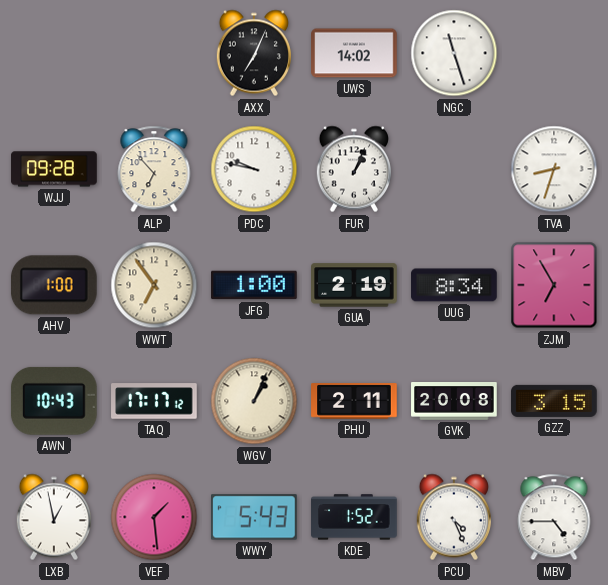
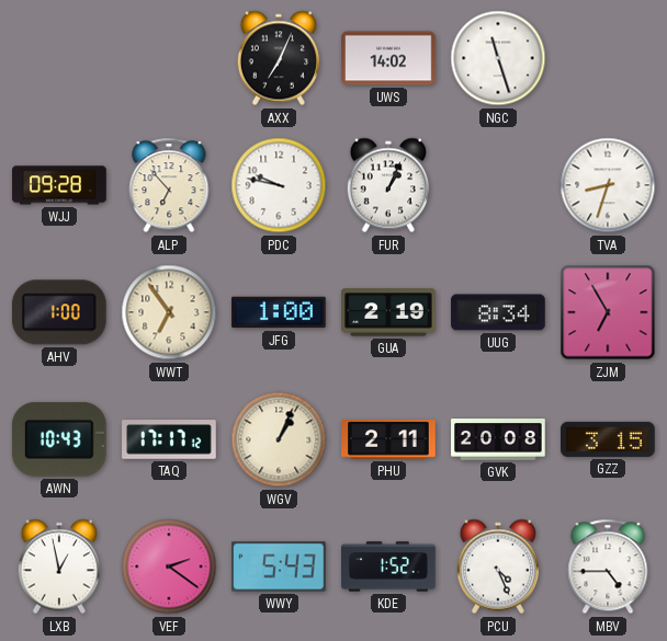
VEF: 1:29 -> 2:21 (169, 566)
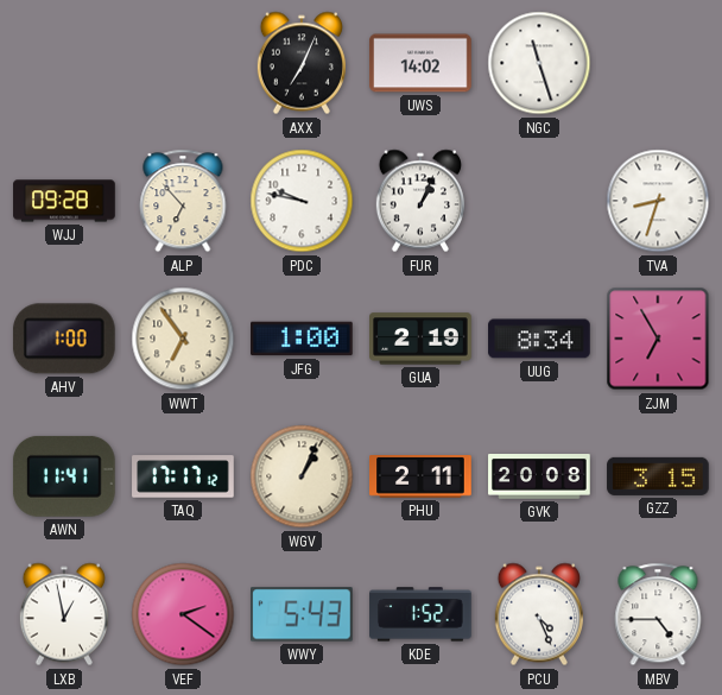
AWN: 10:43 -> 11:41 (64, 476)
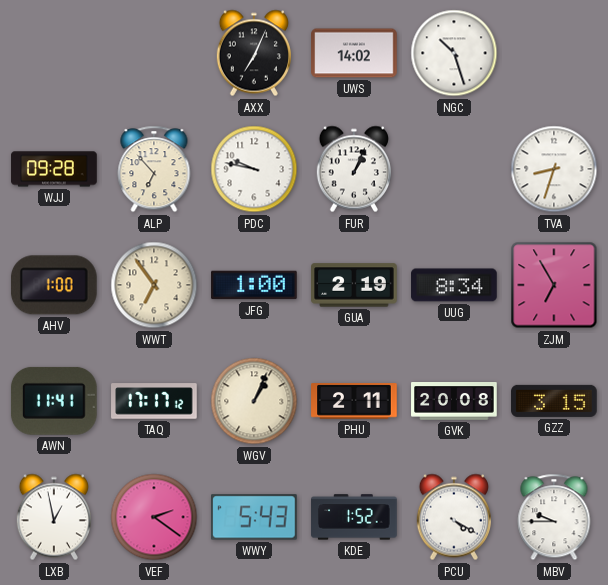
NGC: 11:27 -> 10:27 (454, 53)
PCU: 4:26 -> 4:20 (454, 517)
MBV: 4:45 -> 9:45 (554, 517)
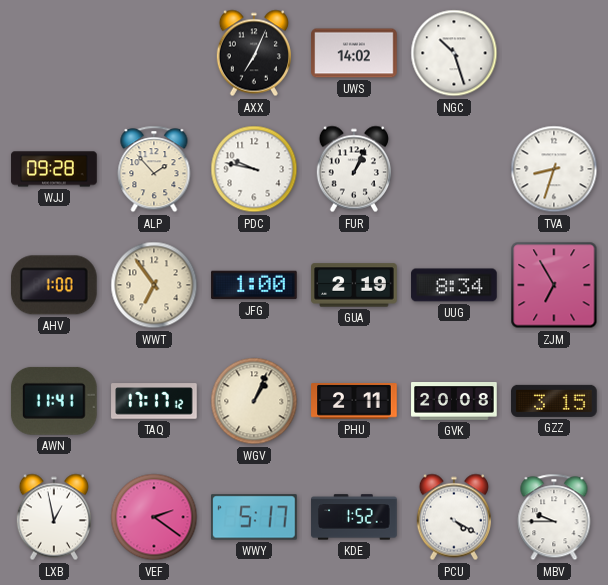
ALP: 6:53 -> 1:53 (154, 169)
WWY: 5:43 -> 5:17 (255, 517)
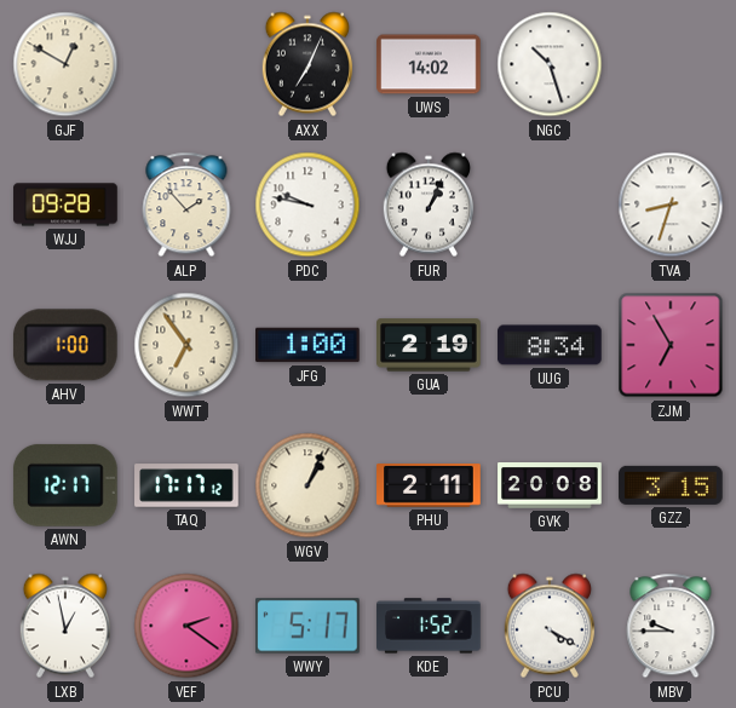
GJF: none -> 12:50 (65, 64)
AWN: 11:41 -> 12:17 (65, 485)
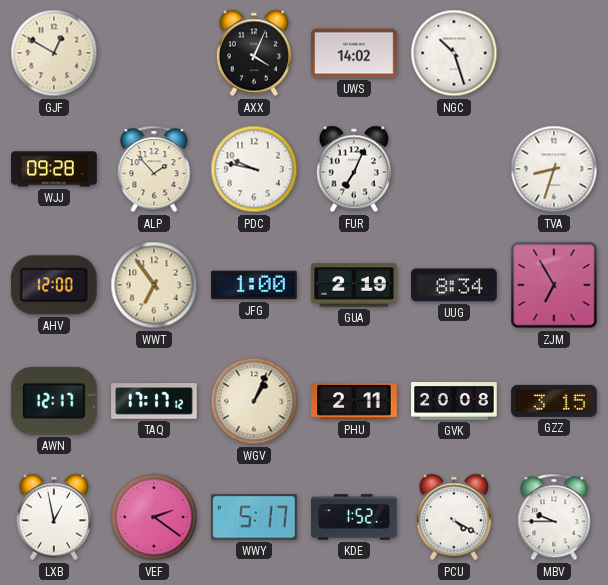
AXX: 7:04 -> 4:04 (254, 53)
FUR: 1:04 -> 7:04 (354, 169)
AHV: 1:00 -> 12:00 (54, 285)
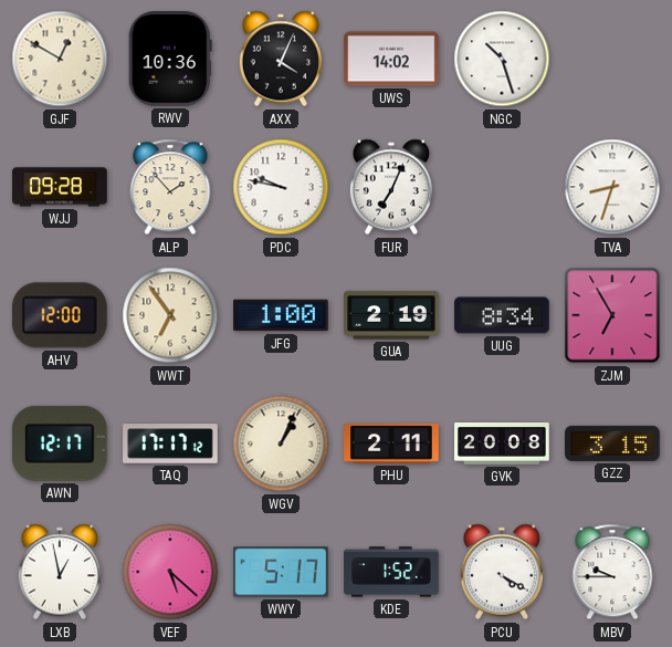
RWV: none -> 10:36 (170, 60)
VEF: 2:21 -> 5:22 (170, 572)
